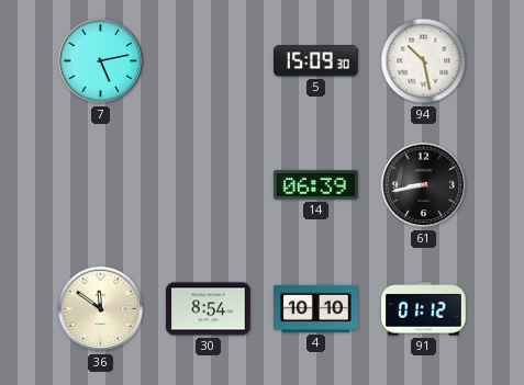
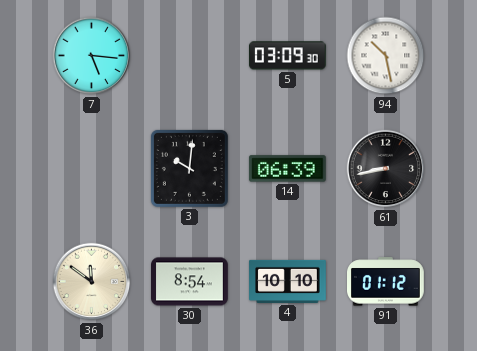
7: 5:13 -> 5:16 (92, 56)
5: 15:09 -> 03:09 (288, 56)
3: none -> 10:01 (189, 168)
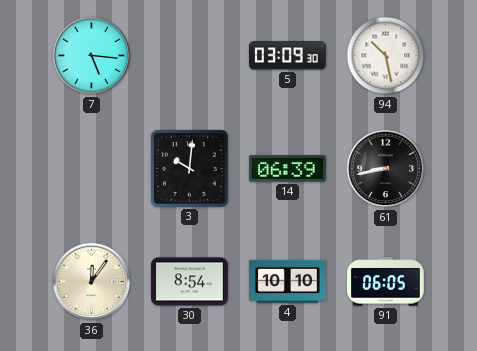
36: 11:51 -> 12:06 (92, 282)
91: 01:12 -> 06:05 (386, 282)
